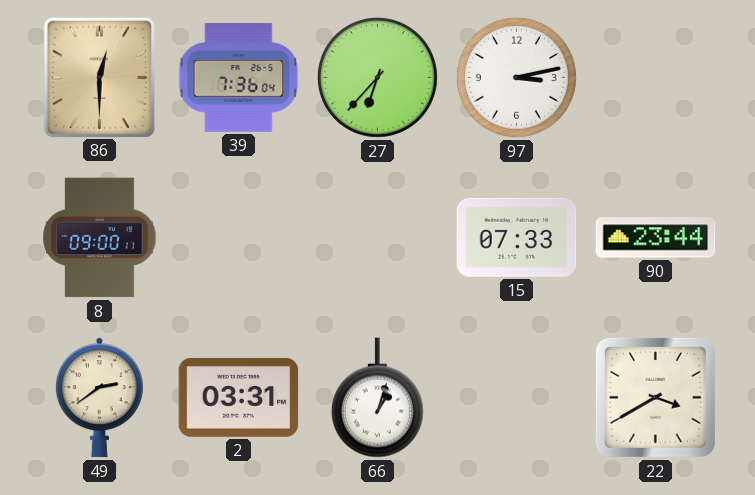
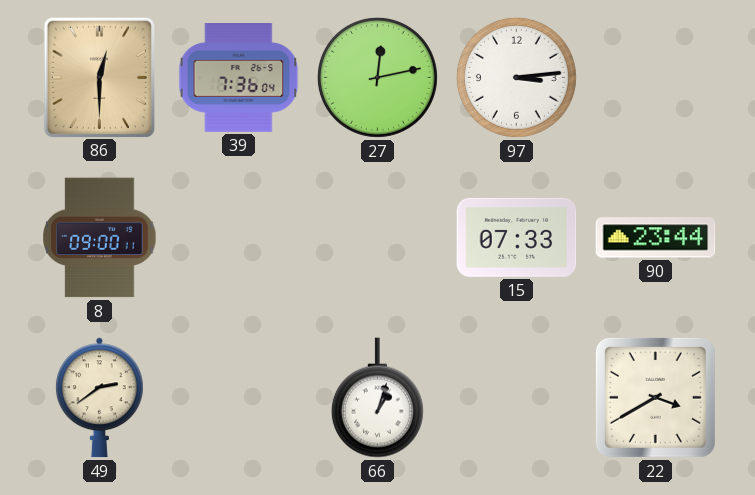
27: 6:37 -> 12:13 (377, 77)
97: 3:13 -> 3:14 (516, 77)
2: 03:31 -> none (239, 397)
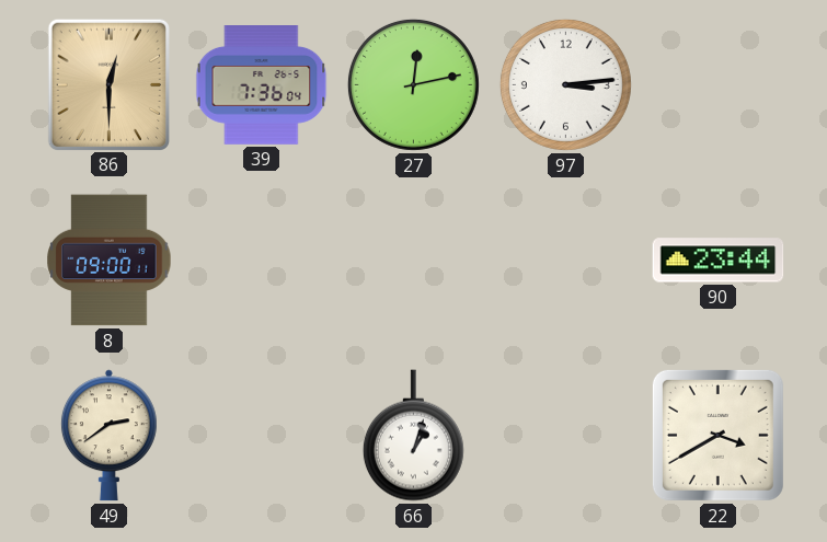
15: 07:33 -> none (517, 237)
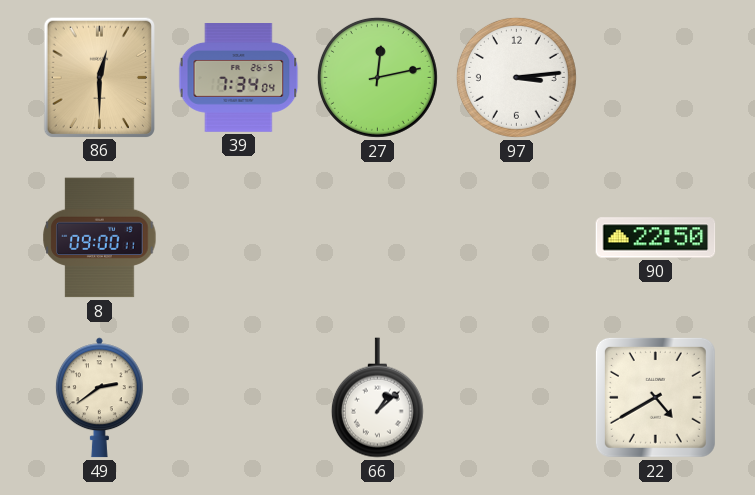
39: 7:36 -> 7:34 (239, 78)
90: 23:44 -> 22:50 (656, 238)
66: 1:03 -> 1:08 (377, 398)
22: 3:40 -> 4:40 (655, 397)
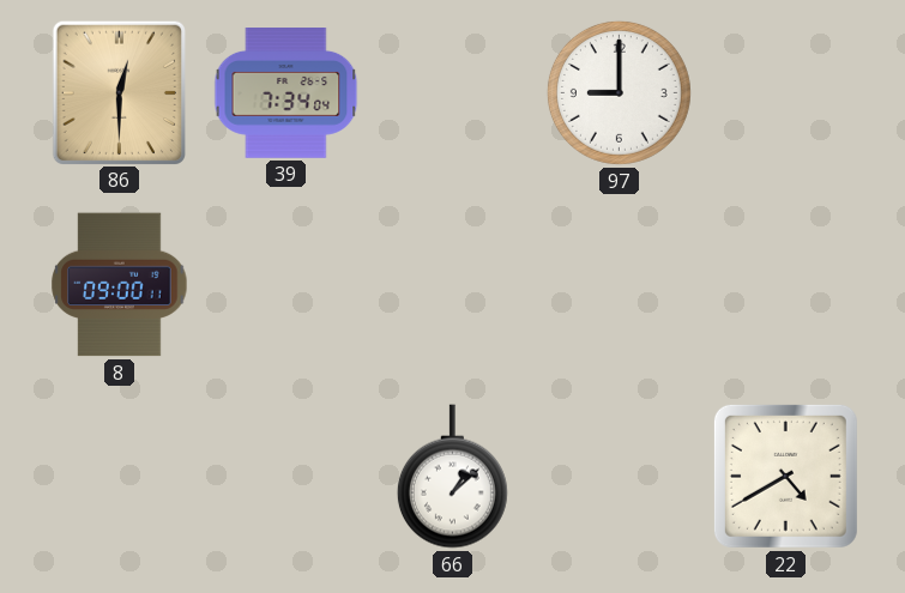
27: 12:13 -> none (377, 77)
97: 3:14 -> 9:00 (619, 92)
90: 22:50 -> none (656, 238)
49: 2:39 -> none (99, 398)
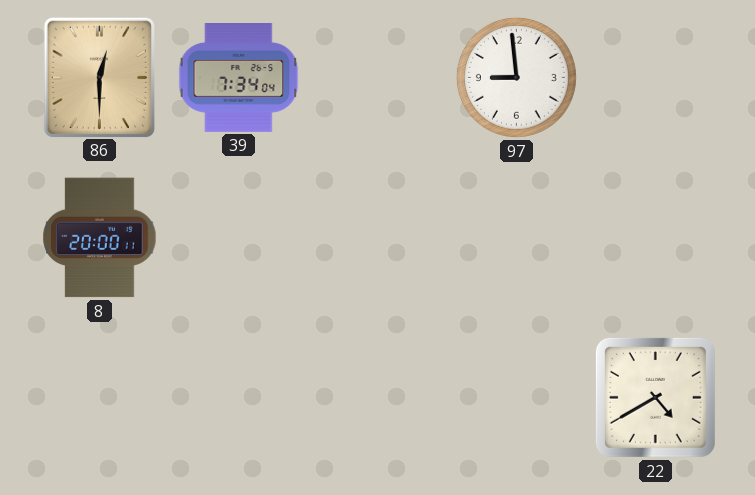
97: 9:00 -> 8:59 (516, 77)
8: 09:00 -> 20:00 (100, 238)
66: 1:08 -> none (452, 477)
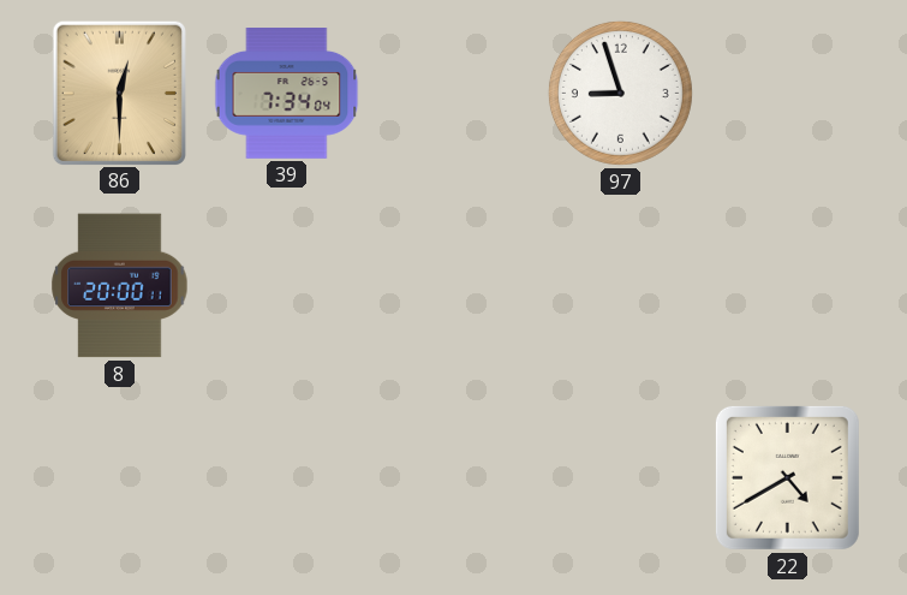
97: 8:59 -> 8:57 (620, 93)
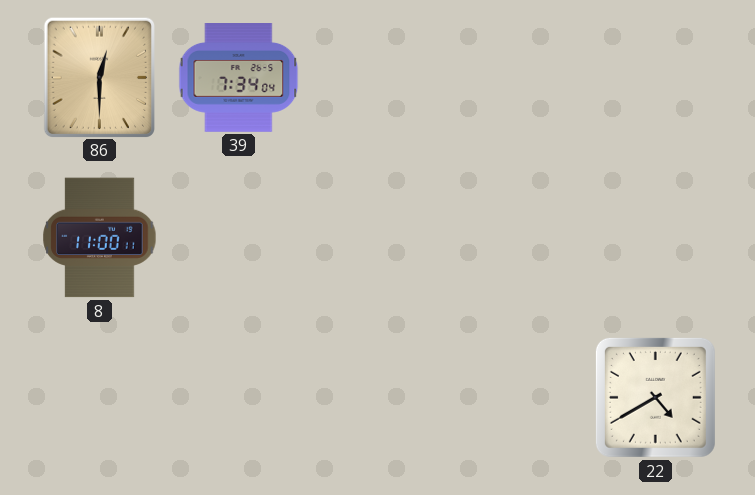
97: 8:57 -> none (620, 93)
8: 20:00 -> 11:00 (100, 238)
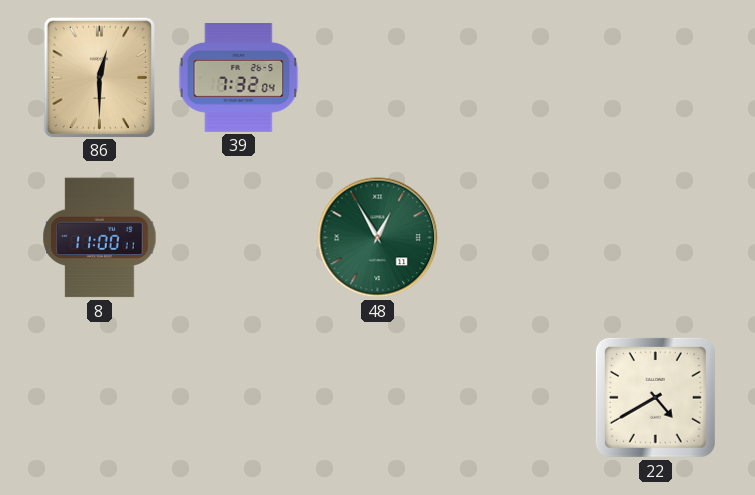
39: 7:34 -> 7:32 (239, 78)
48: none -> 12:55 (378, 238)
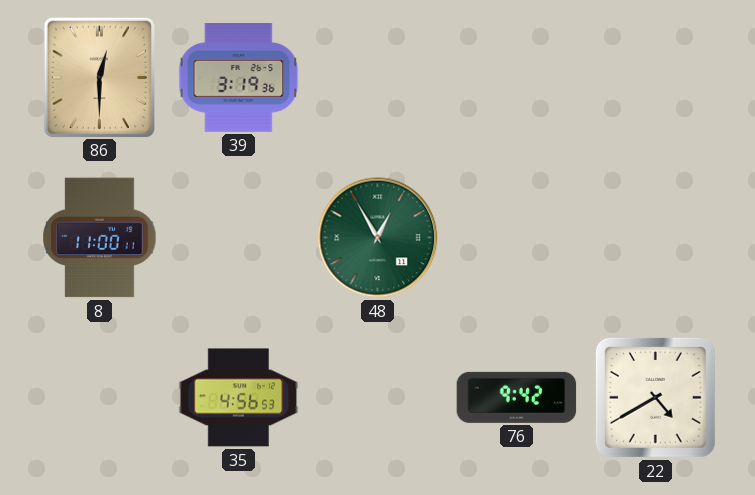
39: 7:32 -> 3:19 (239, 78)
35: none -> 4:56 (239, 398)
76: none -> 9:42 (517, 397)
